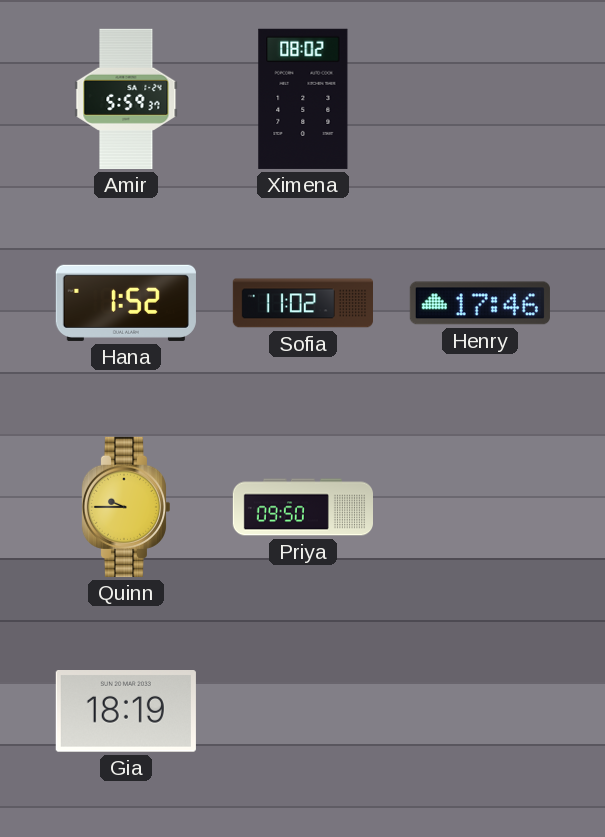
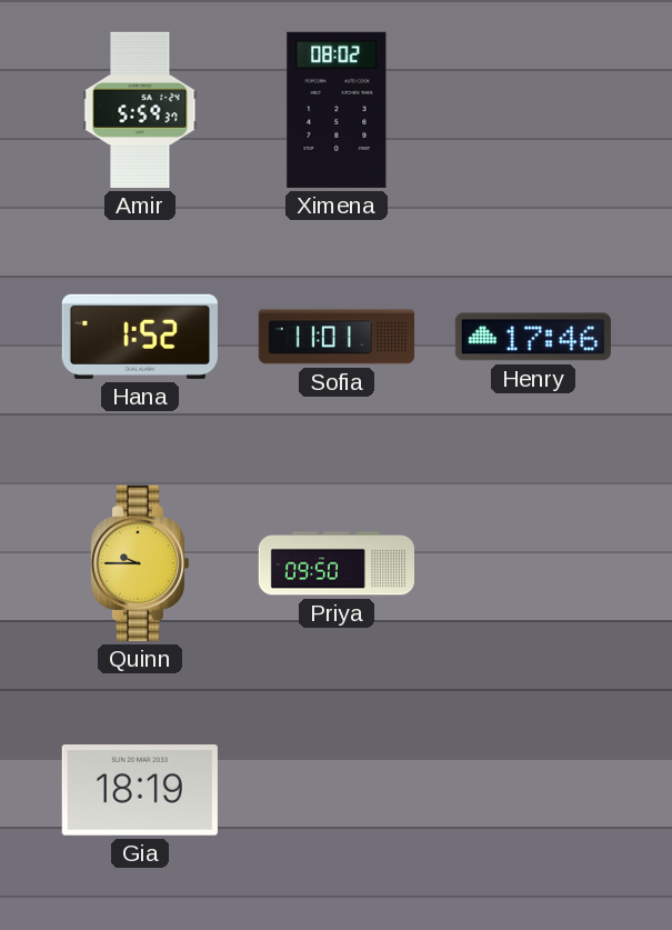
Sofia: 11:02 -> 11:01 (335, 337)
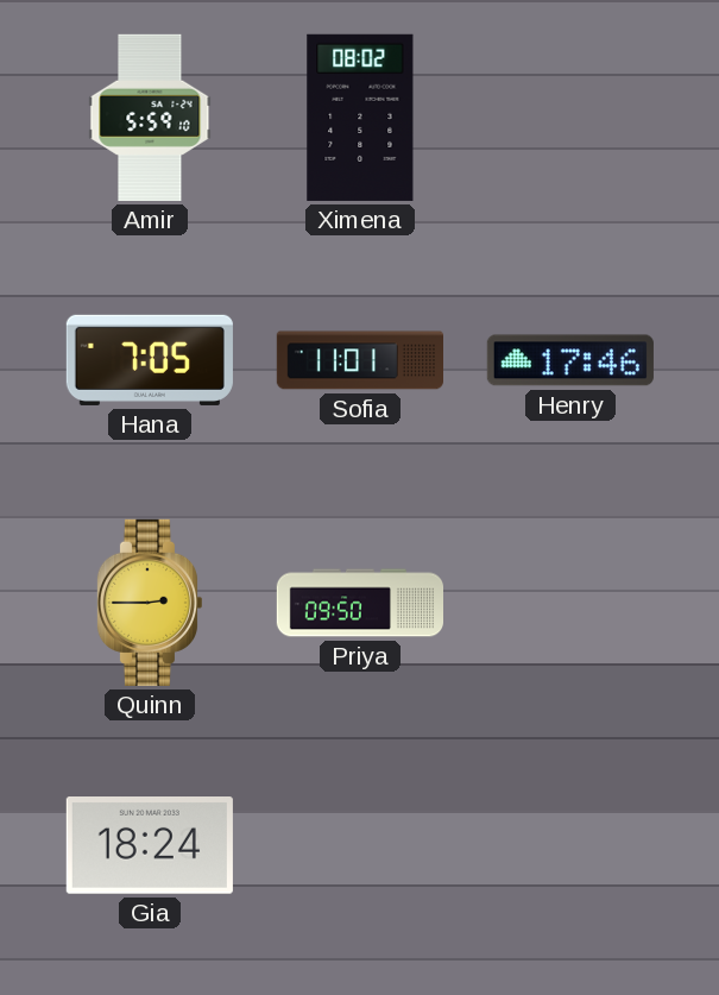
Amir: 5:59:37 -> 5:59:10 (150, 118)
Hana: 1:52 -> 7:05 (150, 360)
Quinn: 9:45 -> 2:45 (149, 603)
Gia: 18:19 -> 18:24 (150, 846)
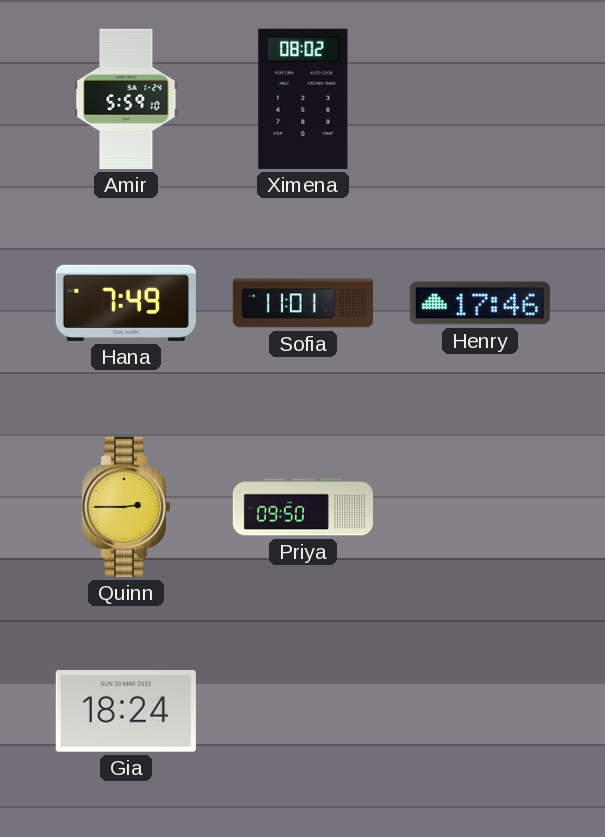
Hana: 7:05 -> 7:49 (126, 303)
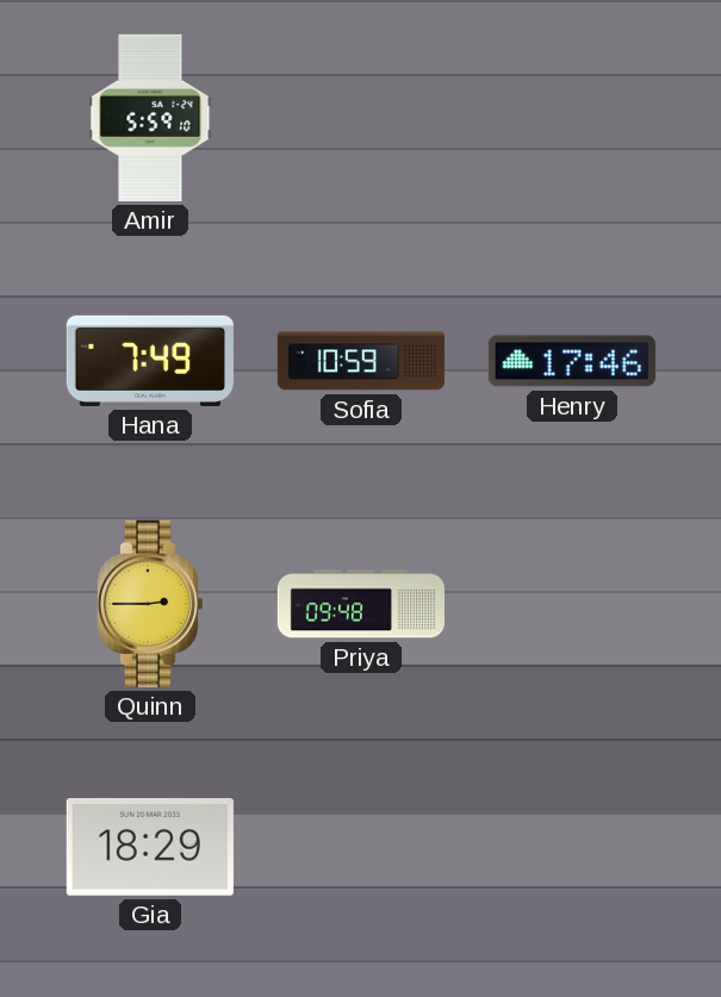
Ximena: 08:02 -> none (303, 99)
Sofia: 11:01 -> 10:59 (360, 361)
Priya: 09:50 -> 09:48 (360, 604)
Gia: 18:24 -> 18:29 (150, 848)
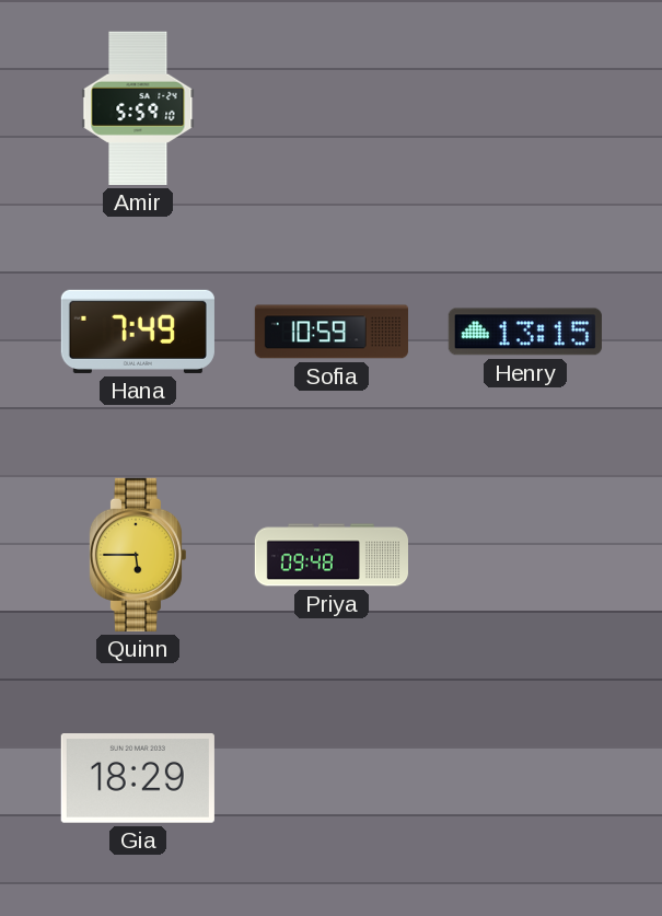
Henry: 17:46 -> 13:15 (525, 332)
Quinn: 2:45 -> 5:45 (137, 555)
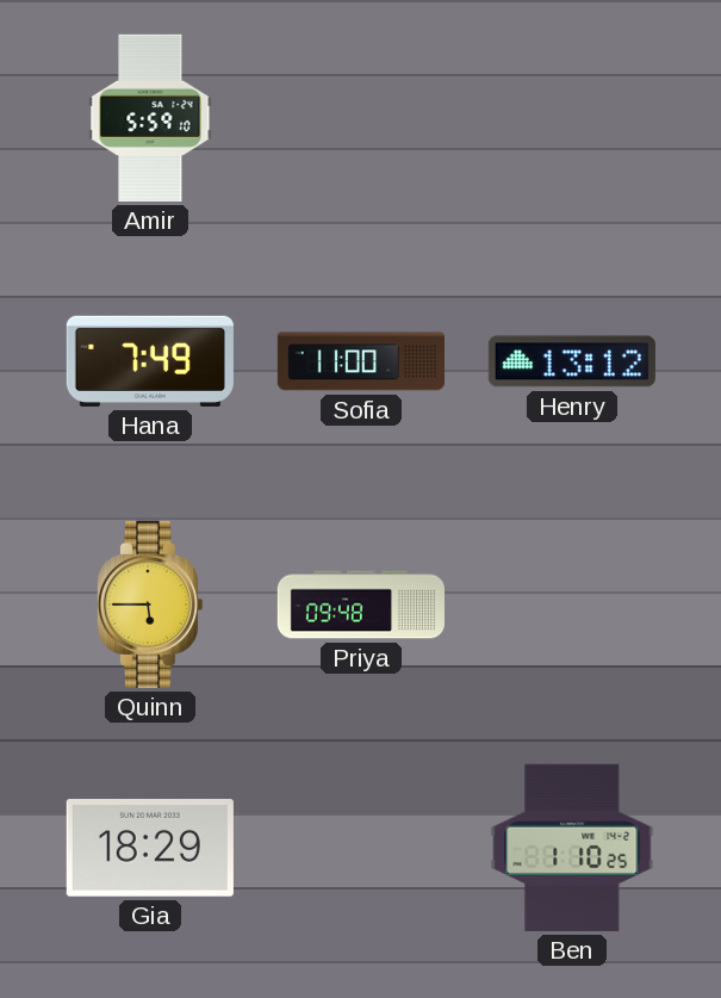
Sofia: 10:59 -> 11:00 (360, 361)
Henry: 13:15 -> 13:12 (572, 361)
Ben: none -> 1:10 (572, 848)
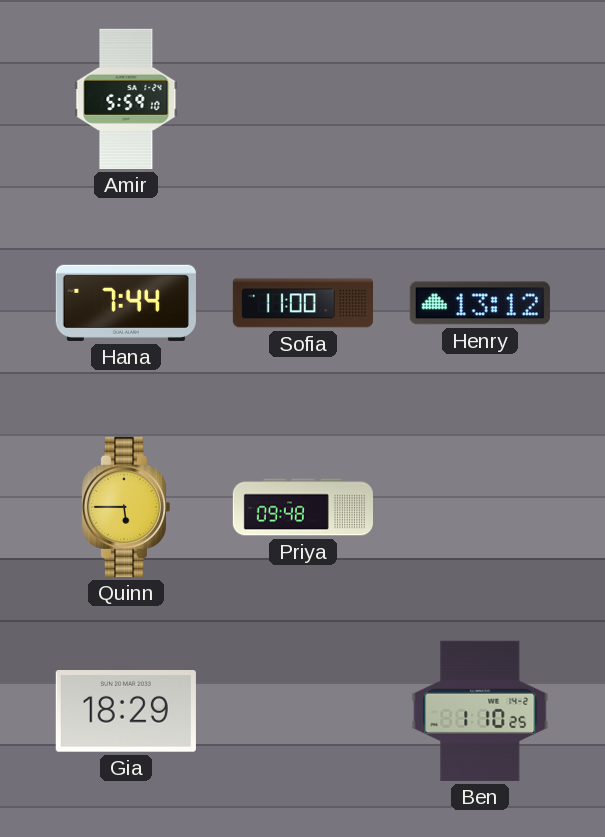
Hana: 7:49 -> 7:44 (126, 303)
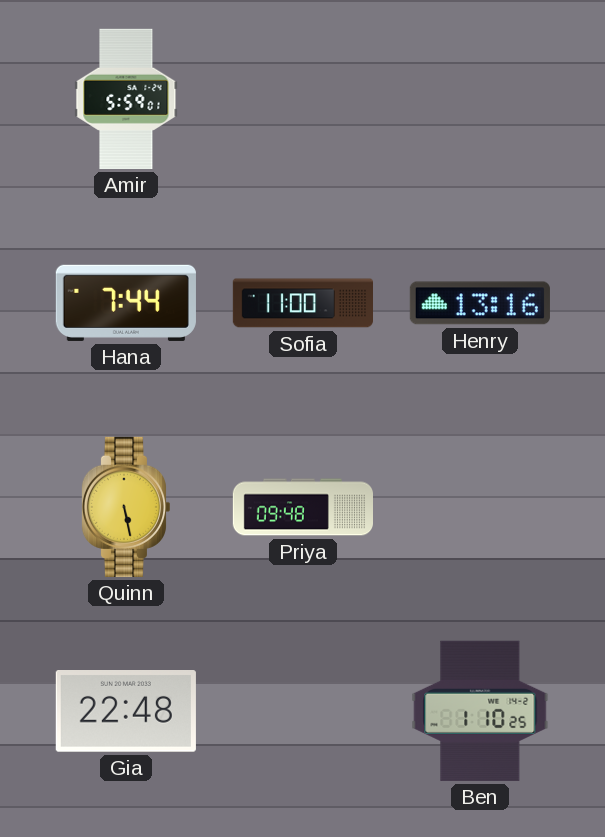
Amir: 5:59:10 -> 5:59:01 (126, 99)
Henry: 13:12 -> 13:16 (480, 303)
Quinn: 5:45 -> 5:28 (125, 507)
Gia: 18:29 -> 22:48 (126, 712)
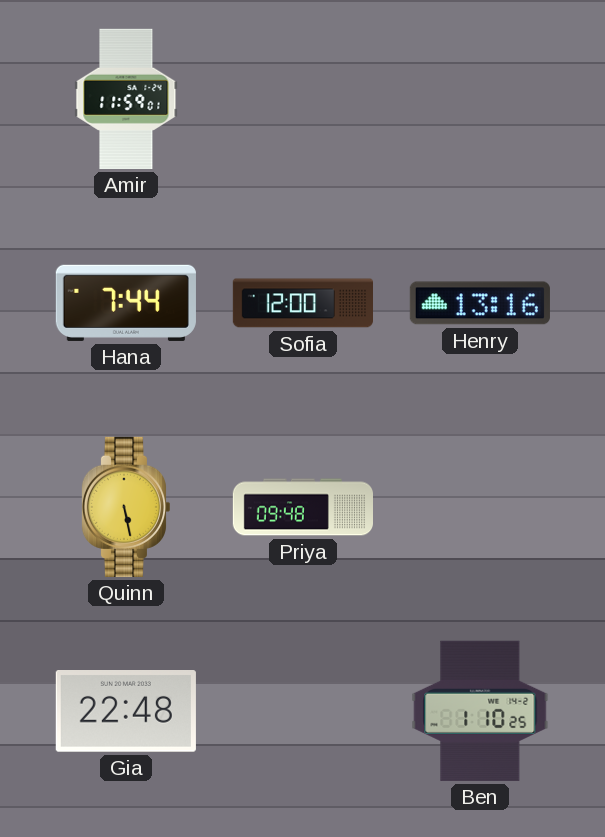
Amir: 5:59 -> 11:59 (126, 99)
Sofia: 11:00 -> 12:00 (302, 303)
